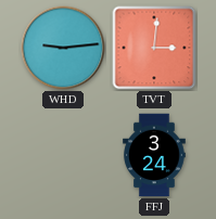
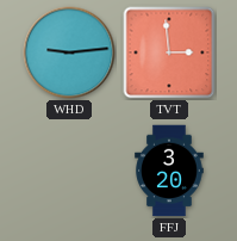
TVT: 3:01 -> 2:59 (169, 52)
FFJ: 3:24 -> 3:20 (169, 171)
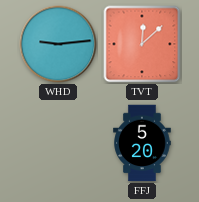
TVT: 2:59 -> 12:08 (142, 44)
FFJ: 3:20 -> 5:20 (142, 143)
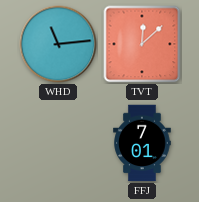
WHD: 9:14 -> 11:14 (58, 44)
FFJ: 5:20 -> 7:01 (142, 143)
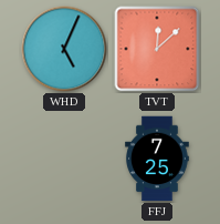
WHD: 11:14 -> 5:04 (64, 49)
FFJ: 7:01 -> 7:25 (157, 159)
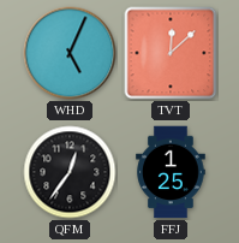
QFM: none -> 12:36 (70, 172)
FFJ: 7:25 -> 1:25 (171, 172)
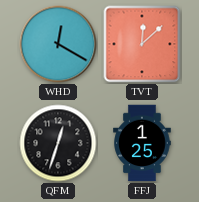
WHD: 5:04 -> 12:20 (58, 44)
QFM: 12:36 -> 12:33 (58, 143)
